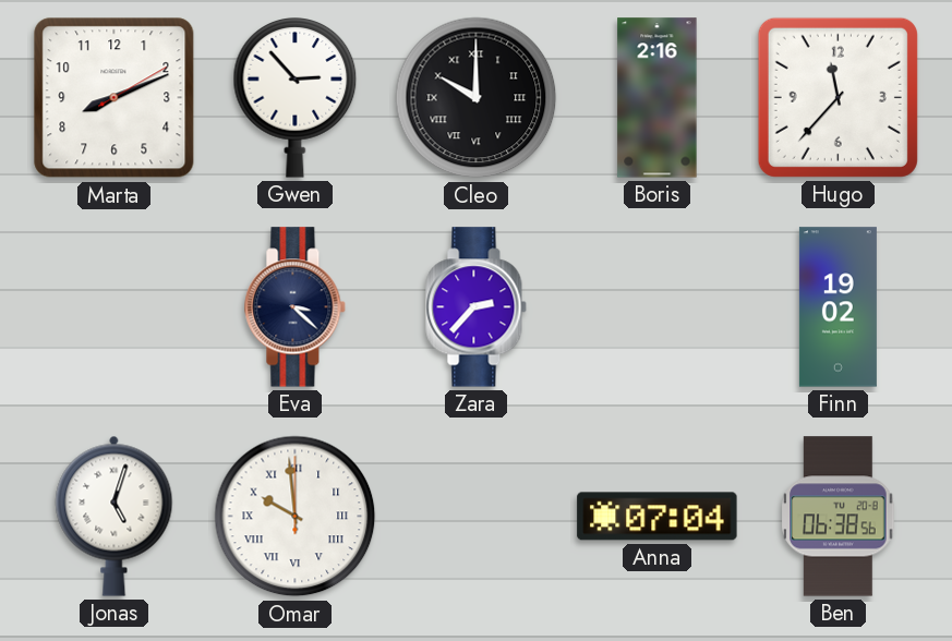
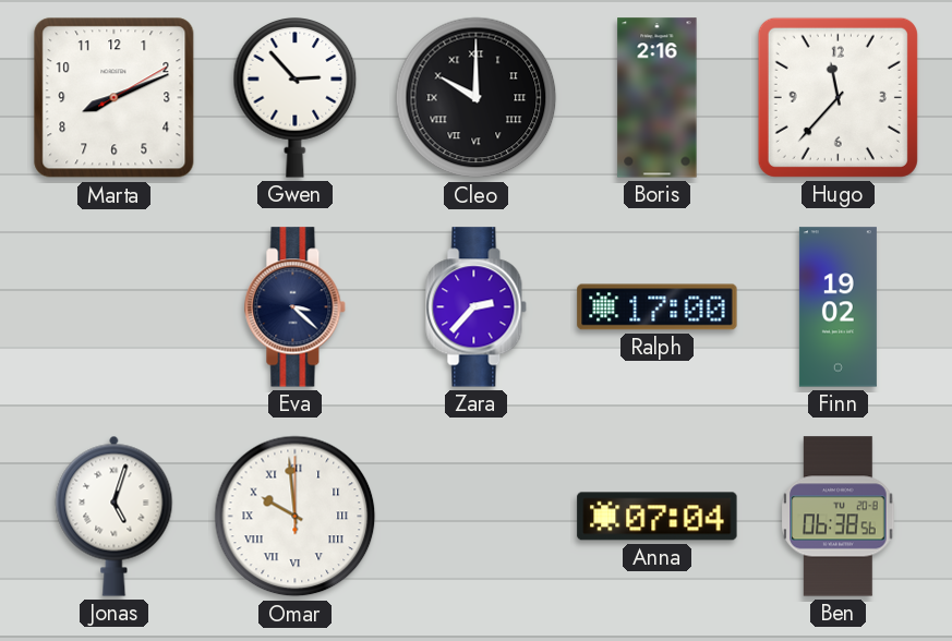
Ralph: none -> 17:00 (658, 307)
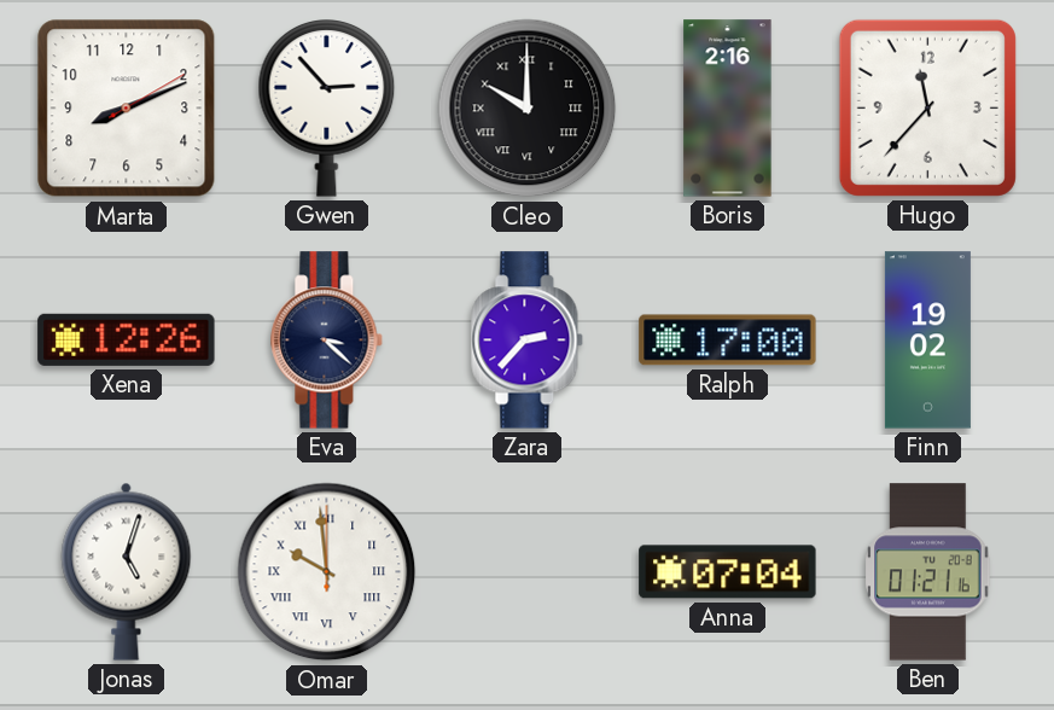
Xena: none -> 12:26 (127, 339)
Ben: 06:38 -> 01:21 (928, 572)
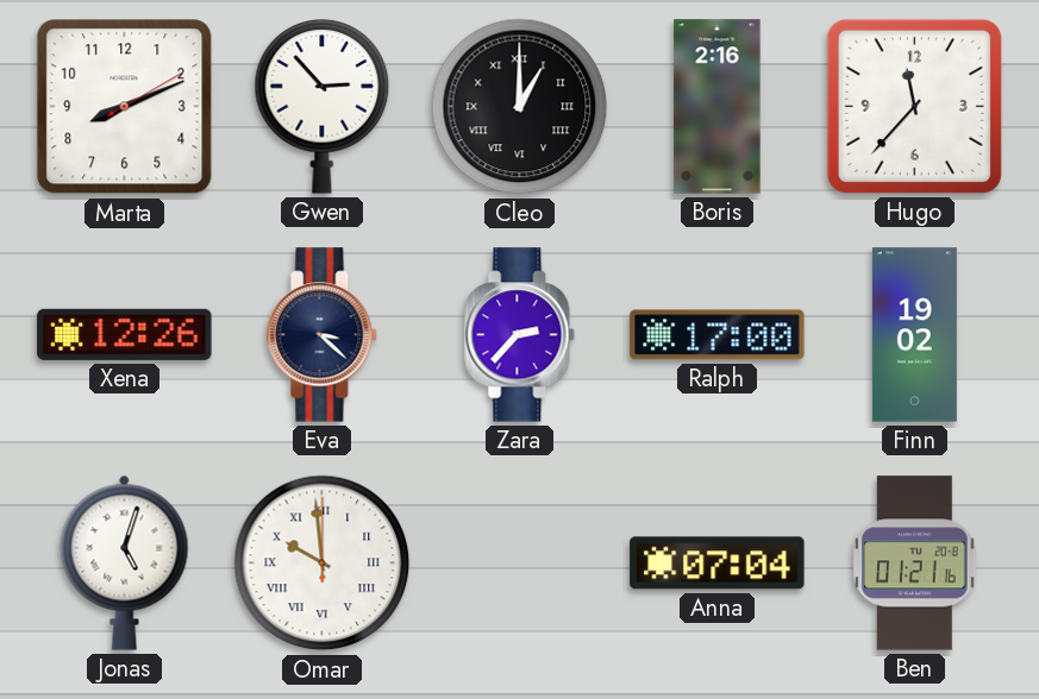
Cleo: 10:00 -> 1:00 (520, 107)
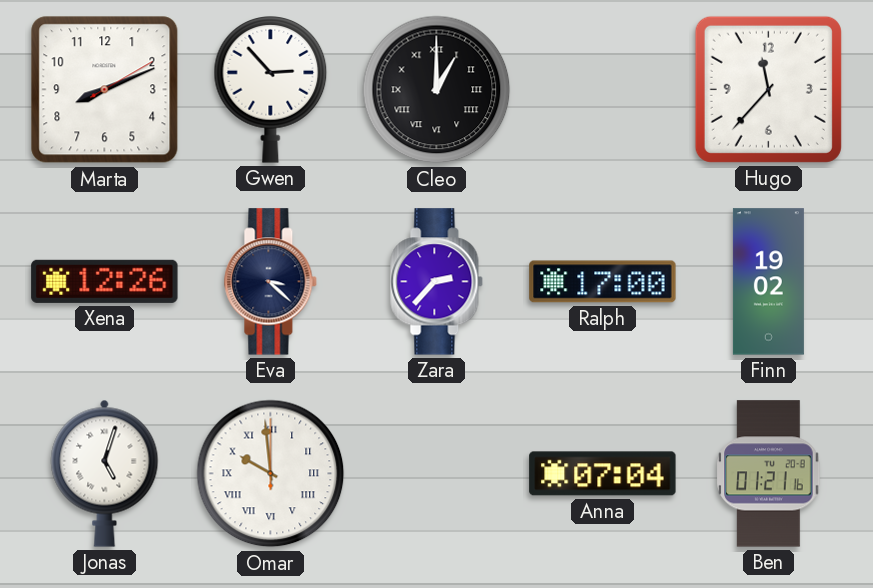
Boris: 2:16 -> none (718, 107)
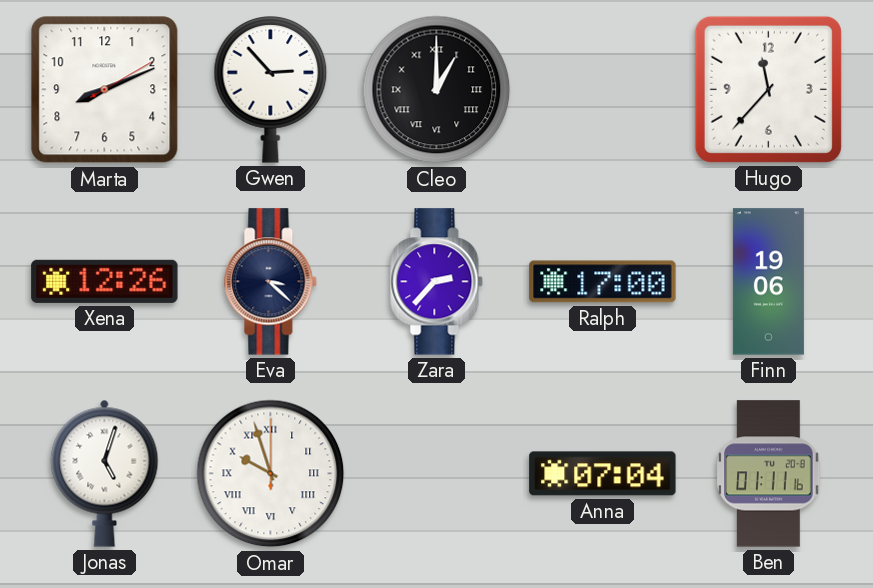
Finn: 19:02 -> 19:06 (768, 282)
Omar: 9:59 -> 9:57 (271, 474)
Ben: 01:21 -> 01:11 (769, 474)
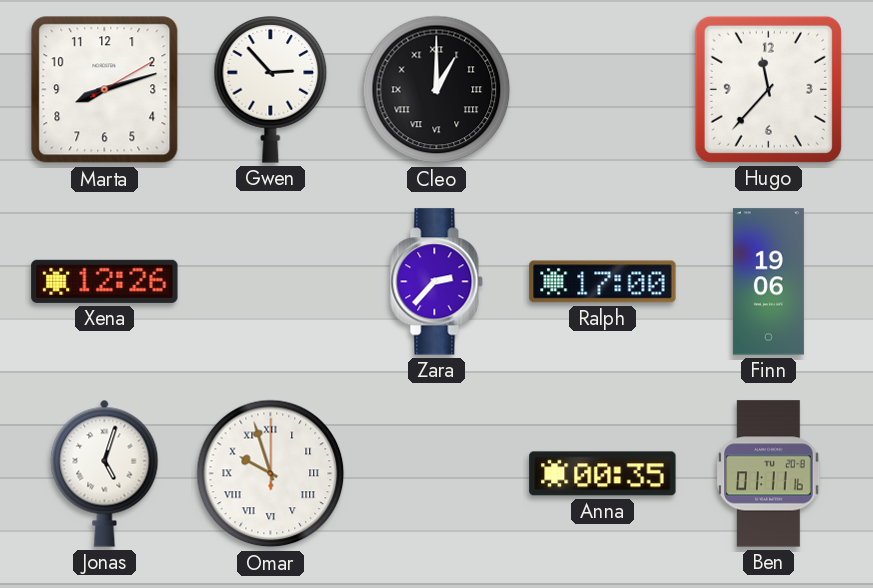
Marta: 8:11 -> 8:12 (105, 90)
Eva: 3:22 -> none (271, 282)
Anna: 07:04 -> 00:35 (603, 474)
